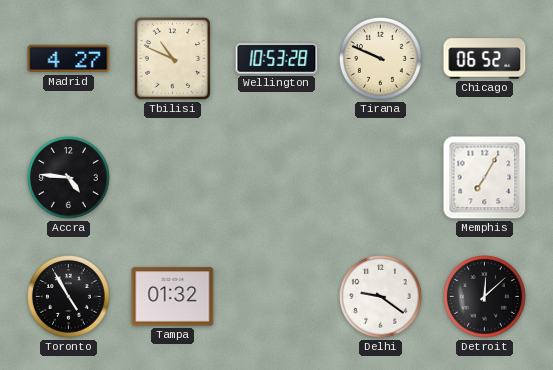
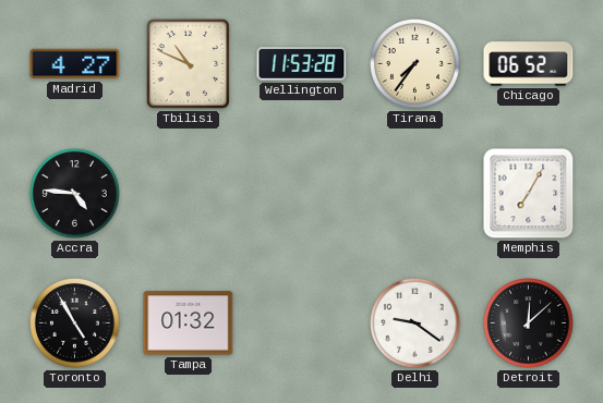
Wellington: 10:53 -> 11:53 (302, 64)
Tirana: 9:49 -> 7:36 (415, 64)
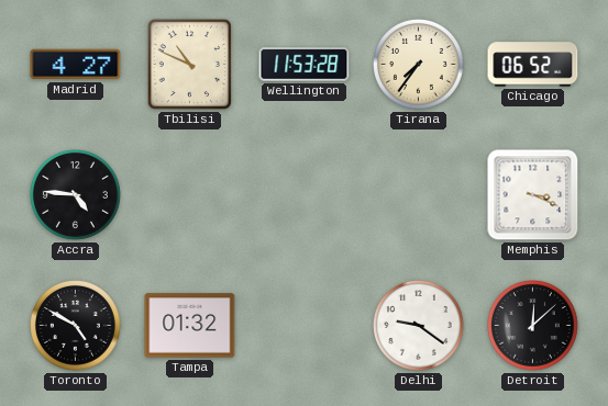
Memphis: 7:05 -> 3:19 (533, 195)
Toronto: 4:55 -> 4:50 (76, 326)
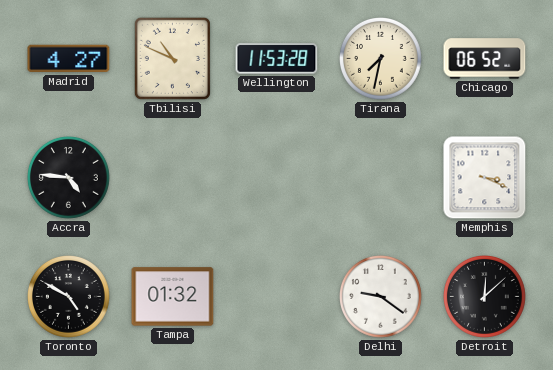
Tirana: 7:36 -> 7:32 (381, 59)
